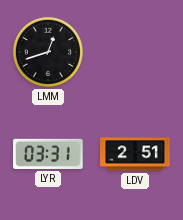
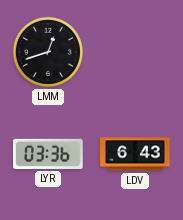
LYR: 03:31 -> 03:36 (48, 154)
LDV: 2:51 -> 6:43 (135, 154)
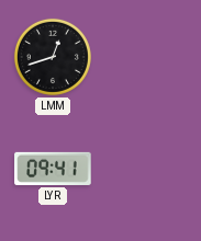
LYR: 03:36 -> 09:41 (53, 169)
LDV: 6:43 -> none (135, 154)
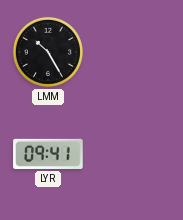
LMM: 12:42 -> 10:25 (48, 52)
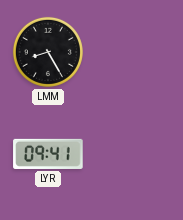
LMM: 10:25 -> 8:25 (48, 52)
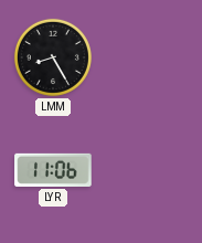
LYR: 09:41 -> 11:06 (53, 170)
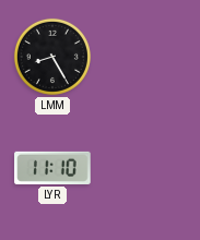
LYR: 11:06 -> 11:10 (52, 168)
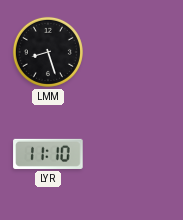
LMM: 8:25 -> 8:27 (48, 52)
